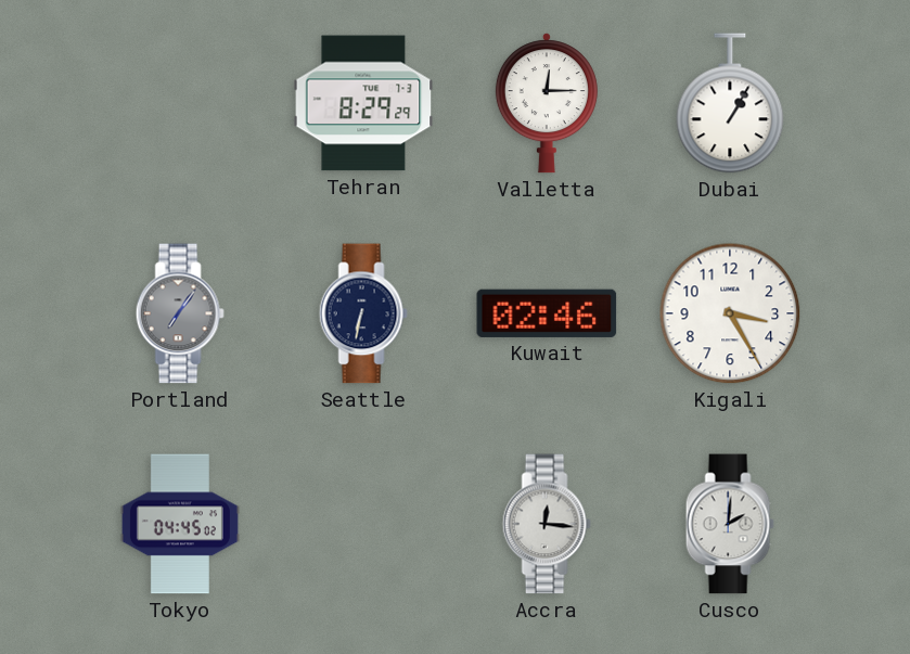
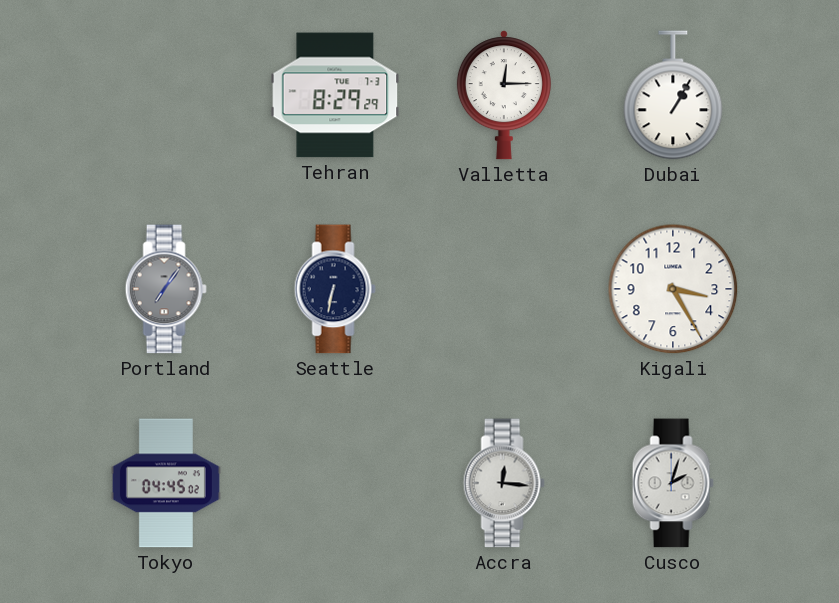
Kuwait: 02:46 -> none (547, 313)
Cusco: 2:01 -> 2:03 (673, 483)
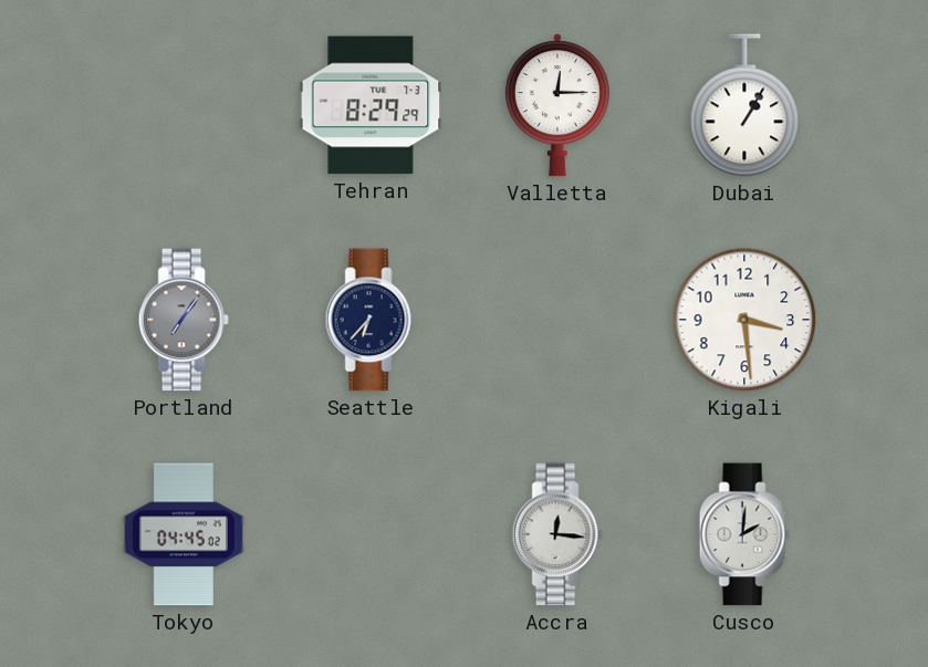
Seattle: 6:32 -> 6:37 (371, 320)
Kigali: 3:25 -> 3:29 (744, 320)
Cusco: 2:03 -> 2:01 (744, 534)
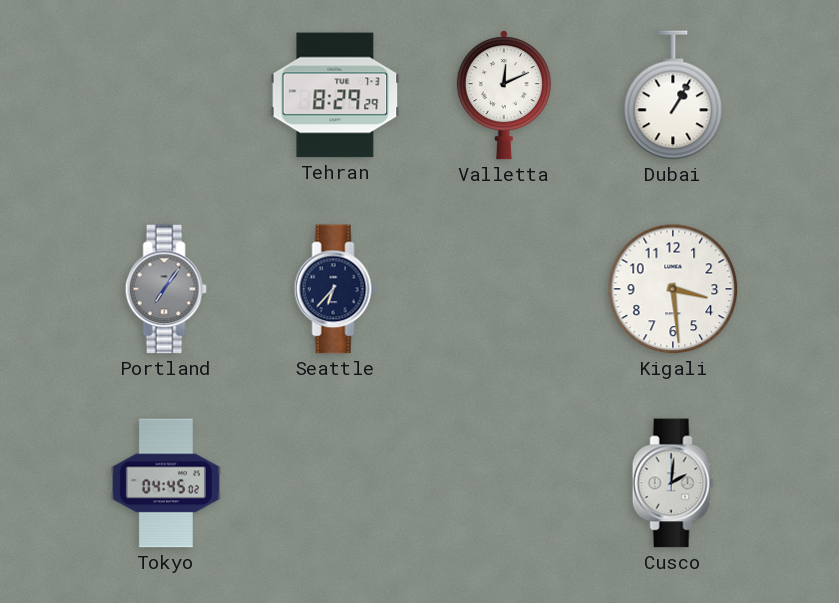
Valletta: 12:15 -> 12:11 (504, 95)
Accra: 12:16 -> none (557, 534)
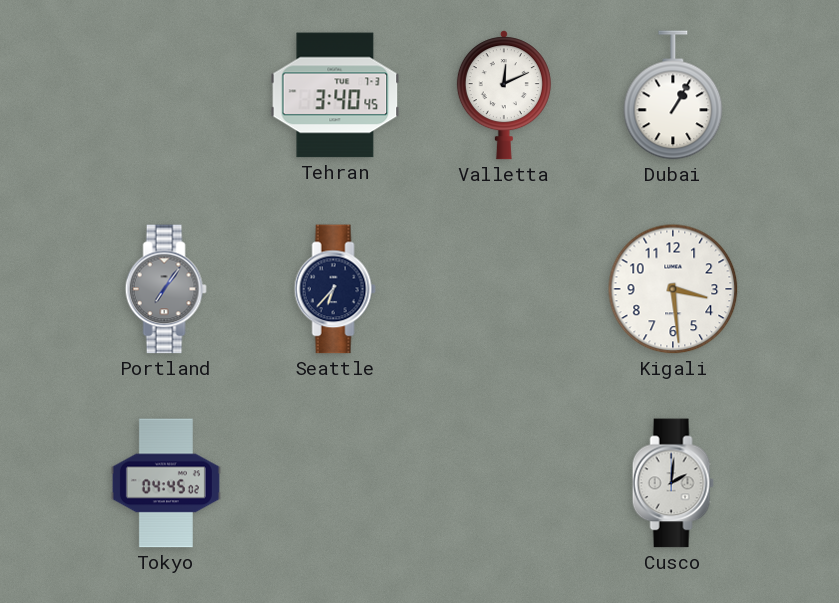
Tehran: 8:29 -> 3:40 (335, 95)
